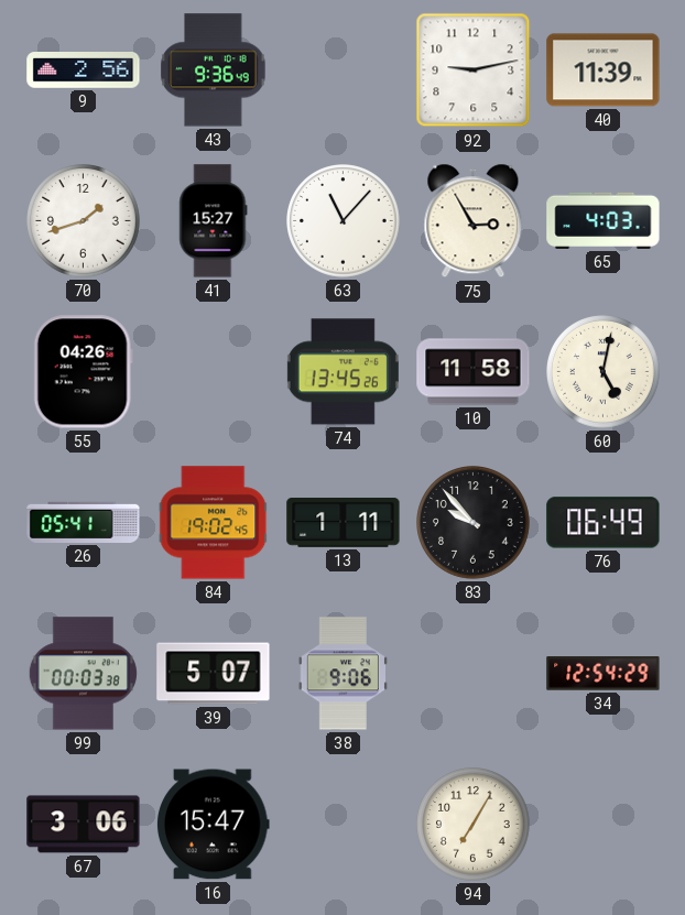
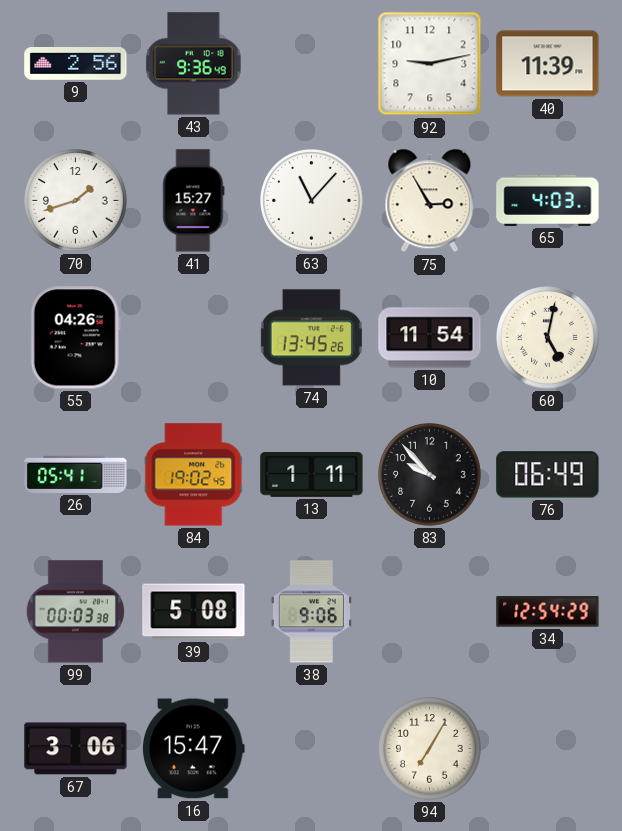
10: 11:58 -> 11:54 (430, 338)
39: 5:07 -> 5:08 (194, 612)
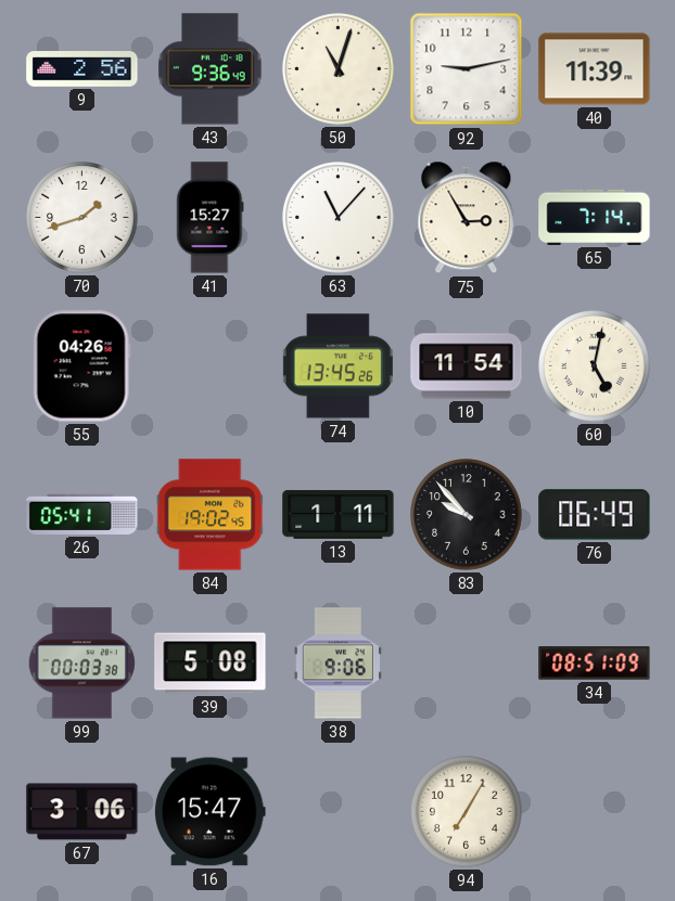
50: none -> 11:03 (339, 69)
65: 4:03 -> 7:14 (595, 217)
34: 12:54 -> 08:51 (595, 664)
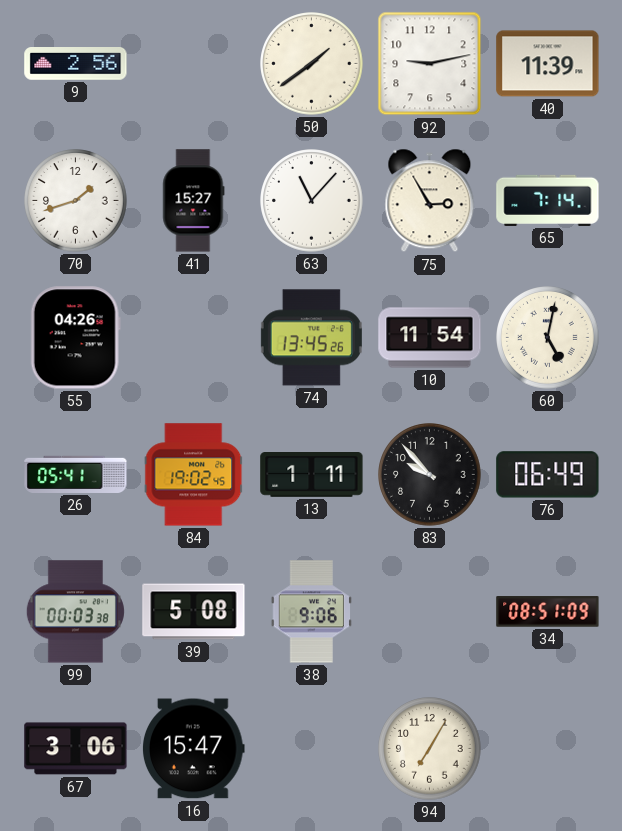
43: 9:36 -> none (211, 69)
50: 11:03 -> 1:39 (312, 64)
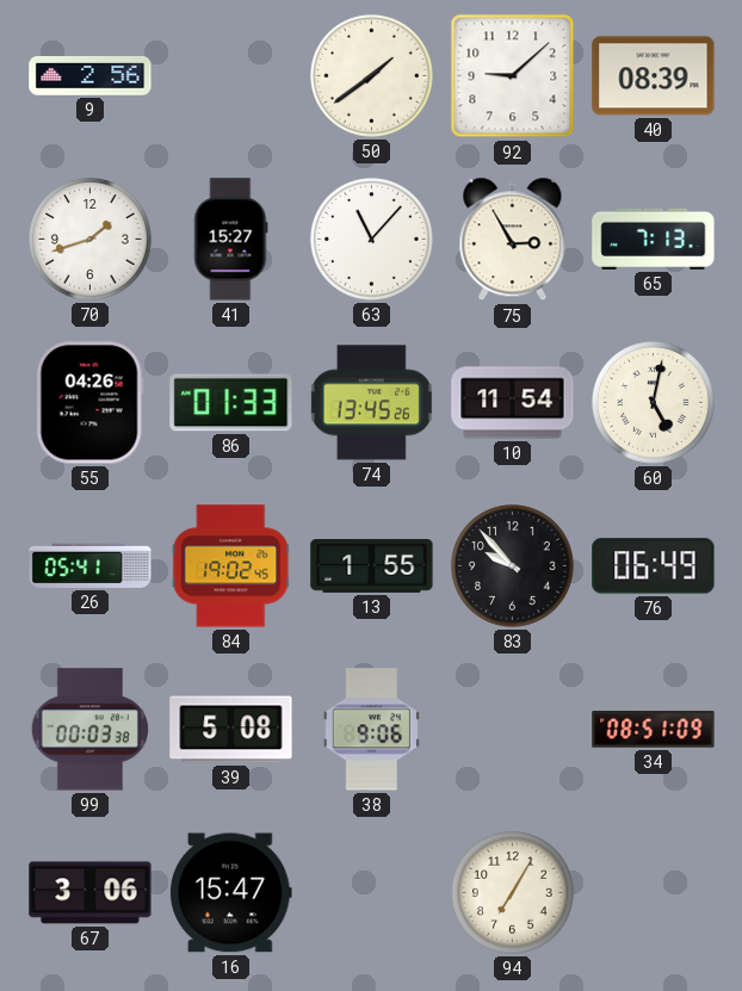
92: 9:13 -> 9:08 (513, 76)
40: 11:39 -> 08:39 (654, 76)
65: 7:14 -> 7:13 (654, 239)
86: none -> 01:33 (231, 403)
13: 1:11 -> 1:55 (372, 566)
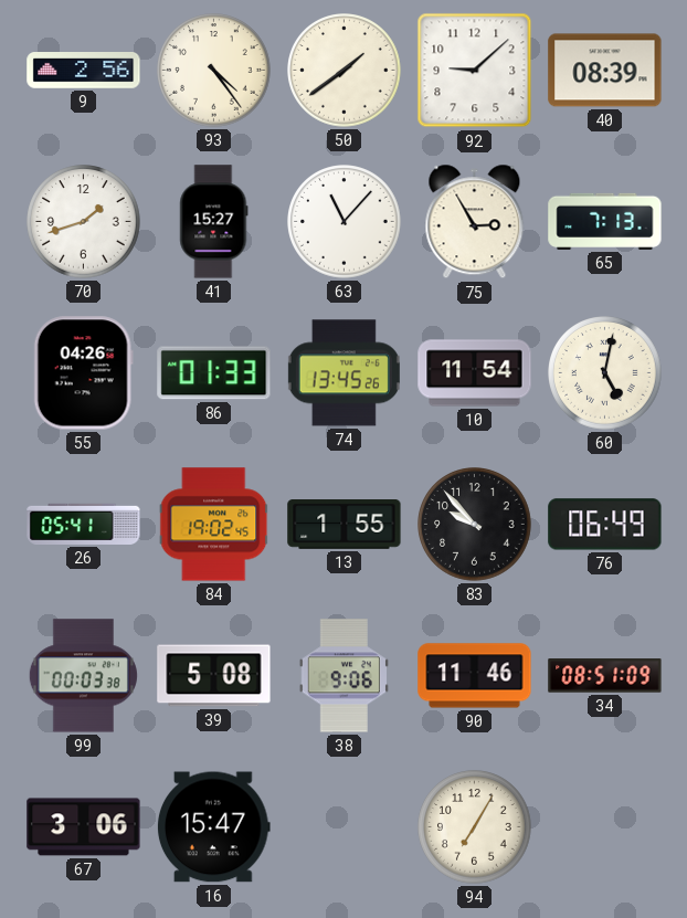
93: none -> 4:24 (214, 71)
90: none -> 11:46 (475, 676)
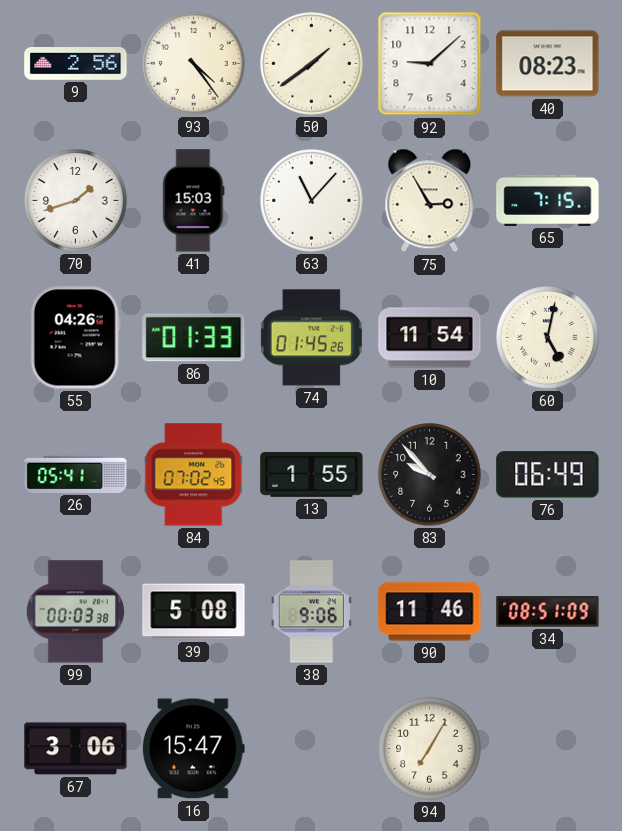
40: 08:39 -> 08:23 (548, 64)
41: 15:27 -> 15:03 (194, 201)
65: 7:13 -> 7:15 (548, 200)
74: 13:45 -> 01:45 (311, 338)
84: 19:02 -> 07:02 (194, 475)
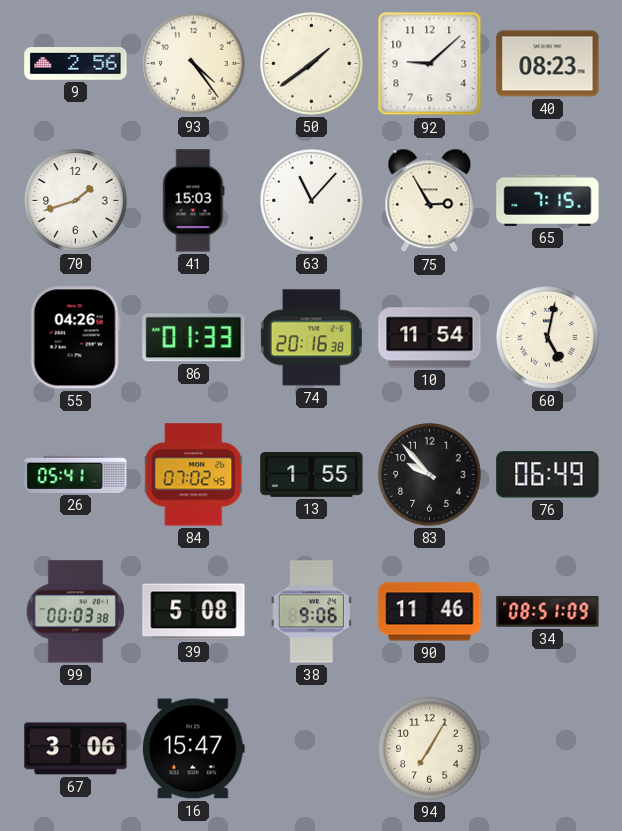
74: 01:45 -> 20:16 (311, 338)
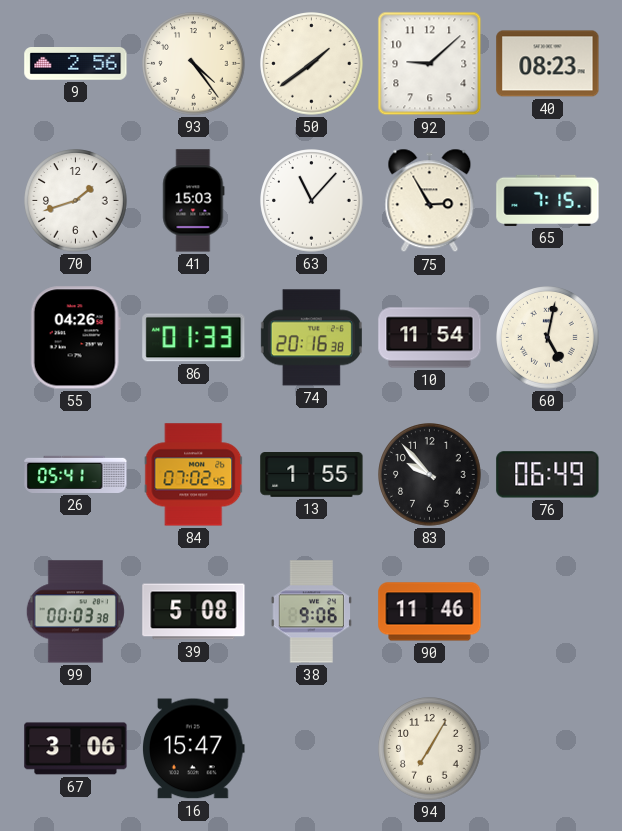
34: 08:51 -> none (548, 612)
